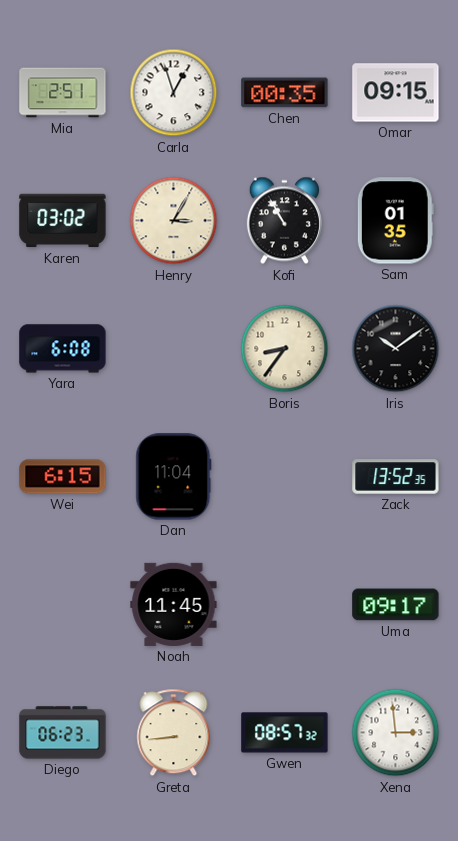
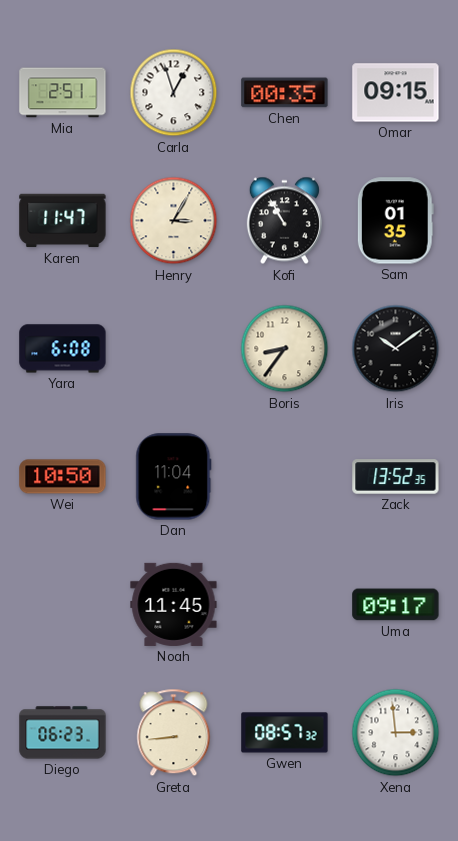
Karen: 03:02 -> 11:47 (63, 221)
Wei: 6:15 -> 10:50 (63, 477)
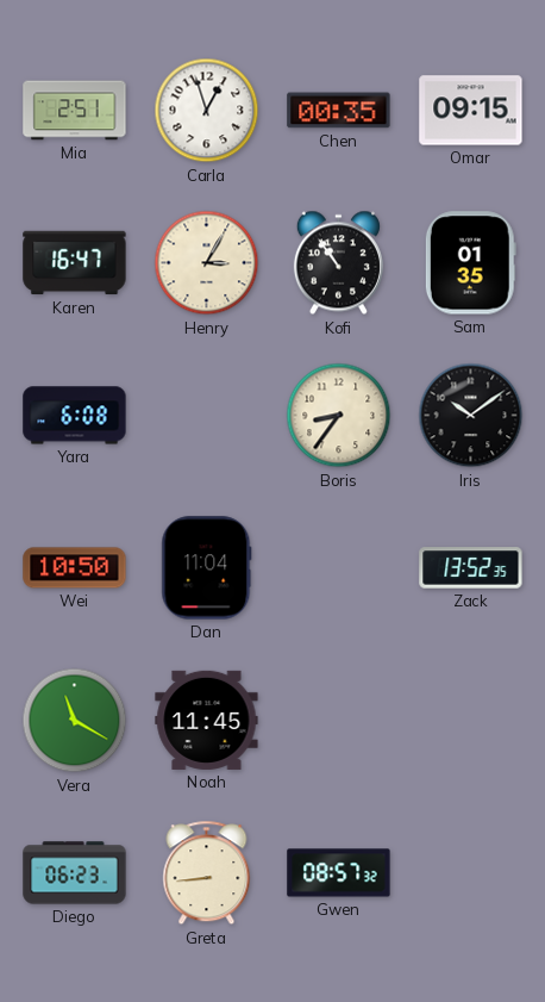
Karen: 11:47 -> 16:47 (75, 263)
Kofi: 10:55 -> 10:54 (338, 263)
Vera: none -> 11:20 (75, 721)
Uma: 09:17 -> none (396, 605)
Xena: 2:59 -> none (396, 733)
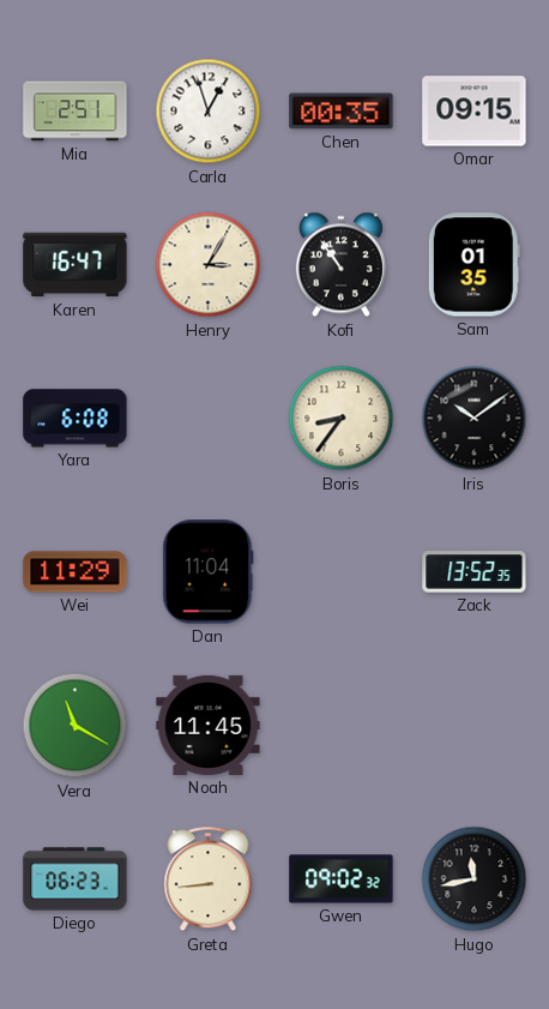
Wei: 10:50 -> 11:29 (76, 572)
Gwen: 08:57 -> 09:02 (342, 879)
Hugo: none -> 11:43 (475, 879)
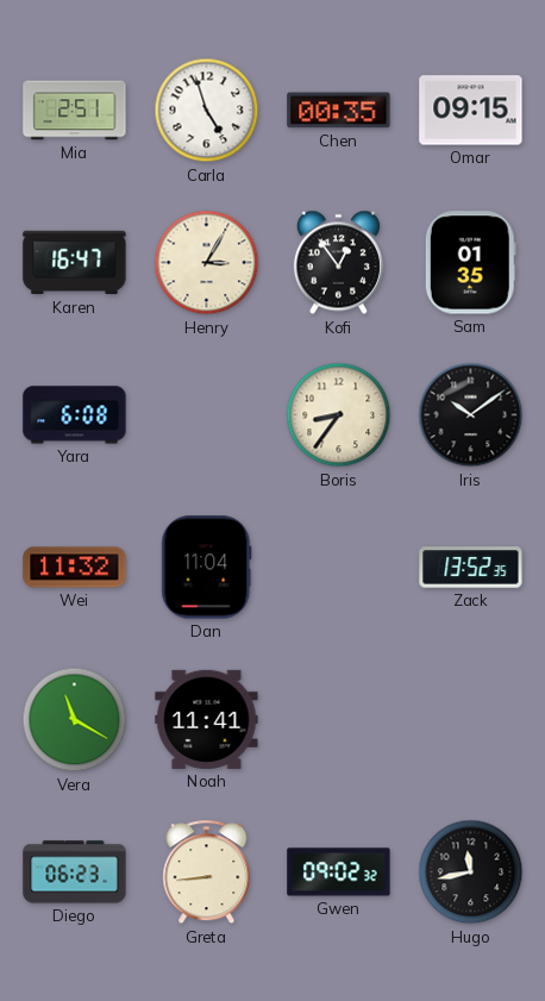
Carla: 12:57 -> 4:57 (207, 111)
Kofi: 10:54 -> 12:54 (338, 263)
Wei: 11:29 -> 11:32 (75, 568)
Noah: 11:45 -> 11:41 (207, 719)
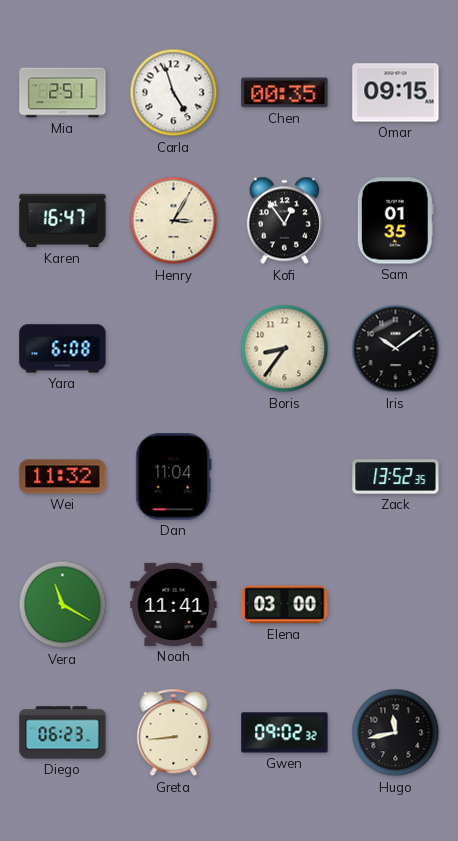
Elena: none -> 03:00 (285, 605)
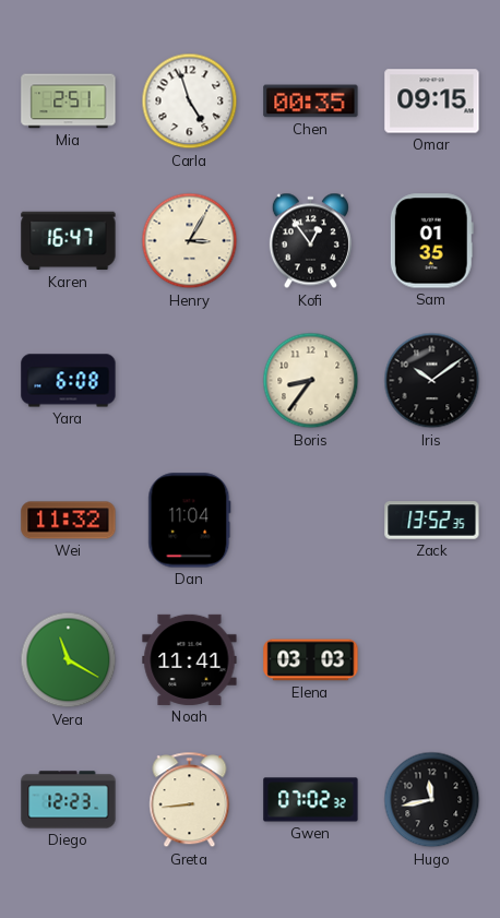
Elena: 03:00 -> 03:03 (311, 660)
Diego: 06:23 -> 12:23 (69, 800)
Gwen: 09:02 -> 07:02 (311, 800)
